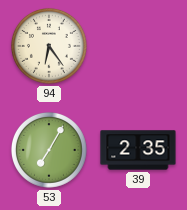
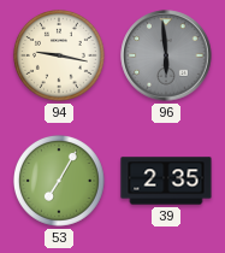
94: 6:24 -> 9:17 (59, 55)
96: none -> 5:59 (166, 55)
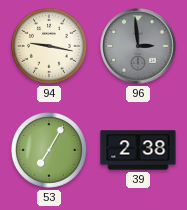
96: 5:59 -> 2:59 (138, 46)
39: 2:35 -> 2:38 (138, 150)
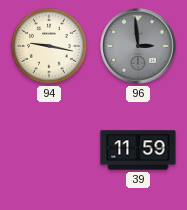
53: 7:05 -> none (49, 150)
39: 2:38 -> 11:59 (138, 150)
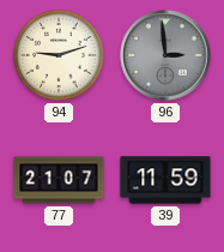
94: 9:17 -> 9:12 (59, 55)
77: none -> 21:07 (59, 180)
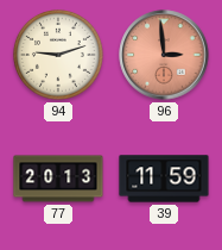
96 dial: grey -> salmon (164, 55)
77: 21:07 -> 20:13 (58, 179)
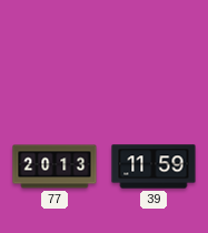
94: 9:12 -> none (58, 55)
96: 2:59 -> none (164, 55)
